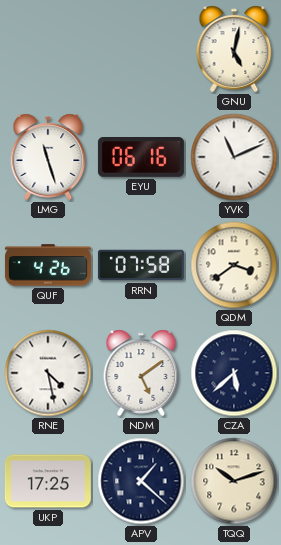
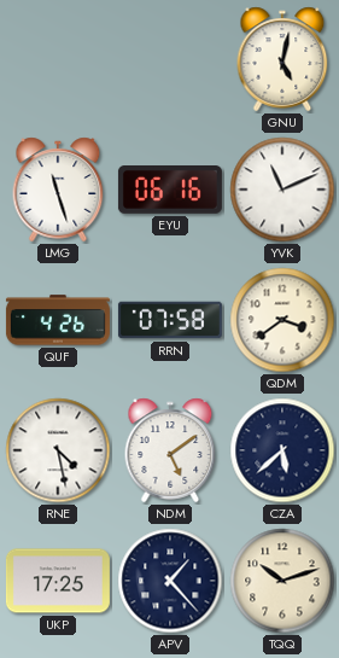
APV: 1:22 -> 1:23 (170, 581)
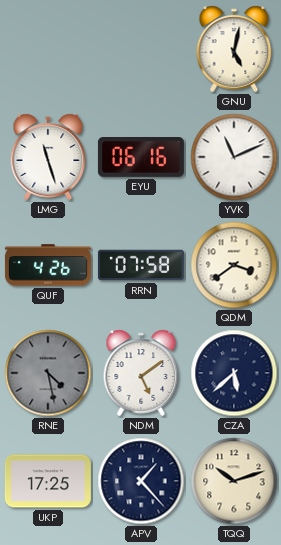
RNE dial: white -> grey (48, 373)
